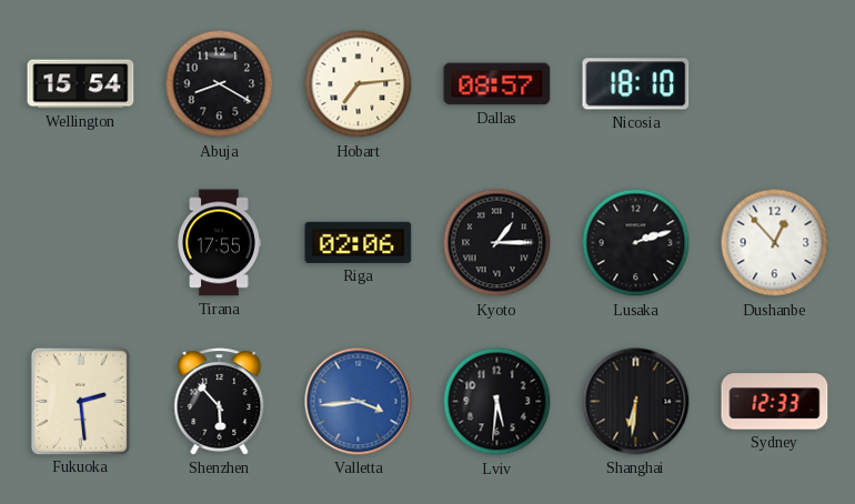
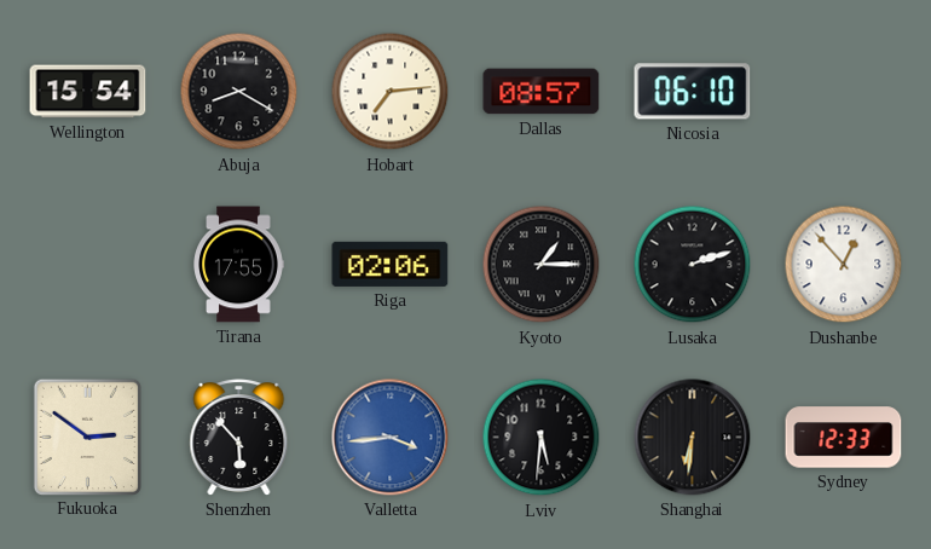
Nicosia: 18:10 -> 06:10 (693, 92)
Fukuoka: 2:29 -> 2:51 (87, 437)
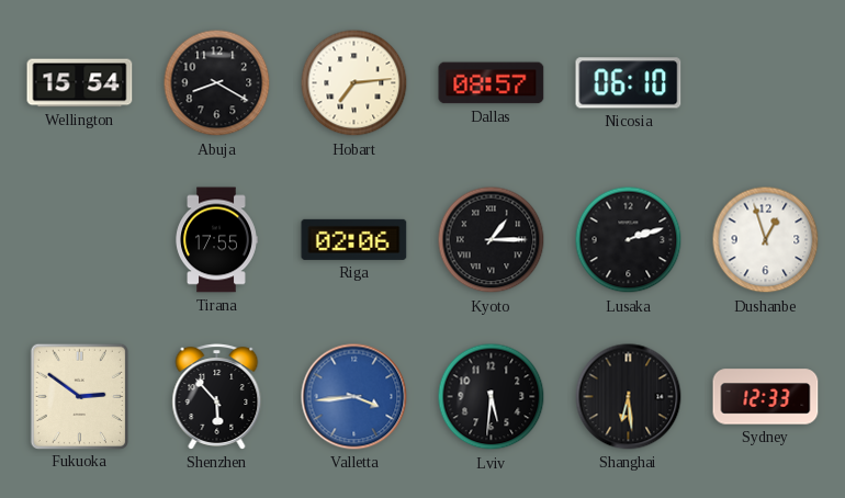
Dushanbe: 12:53 -> 12:57 (766, 240)
Shanghai: 6:31 -> 6:29 (629, 397)
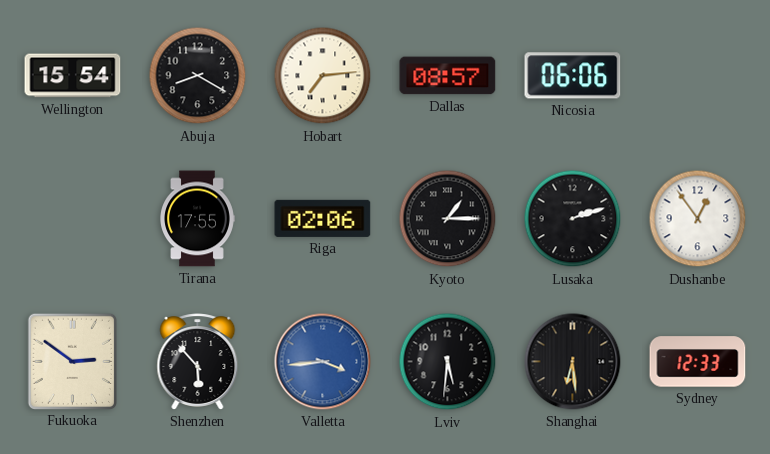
Nicosia: 06:10 -> 06:06 (573, 76)
Dushanbe: 12:57 -> 12:54 (698, 219)
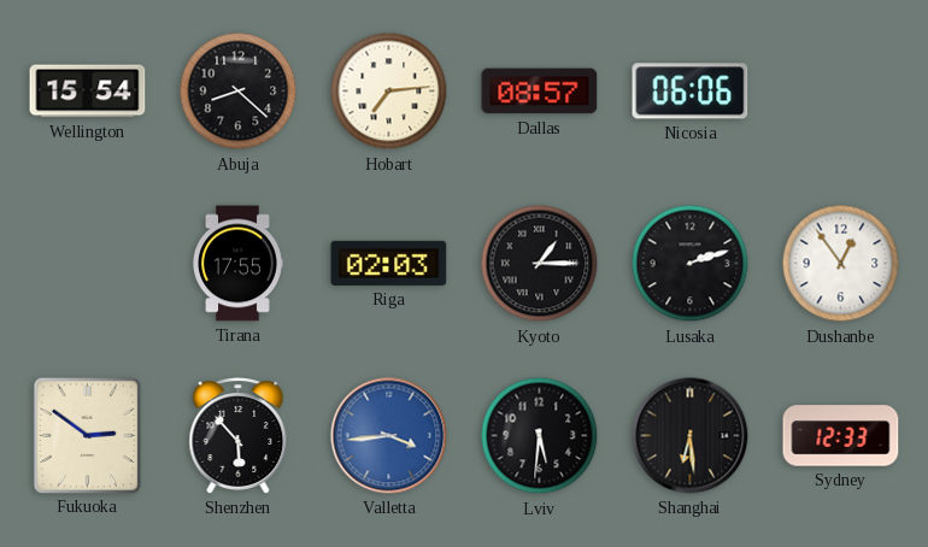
Abuja: 8:20 -> 8:22 (239, 92)
Riga: 02:06 -> 02:03 (389, 263)
